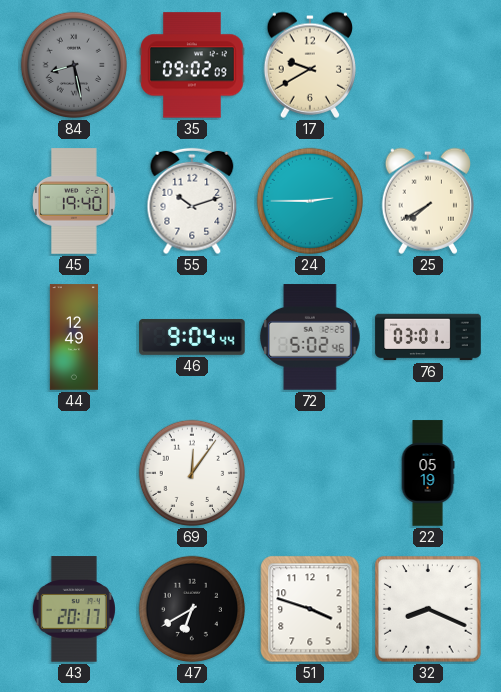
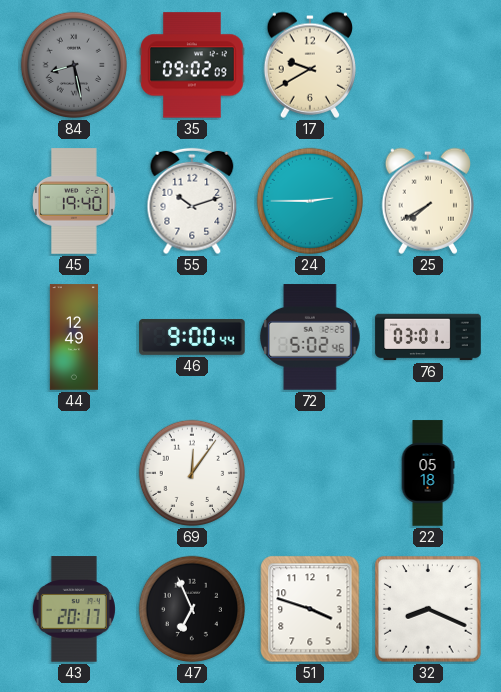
46: 9:04 -> 9:00 (192, 337)
22: 05:19 -> 05:18 (428, 473)
47: 6:40 -> 6:56 (192, 609)
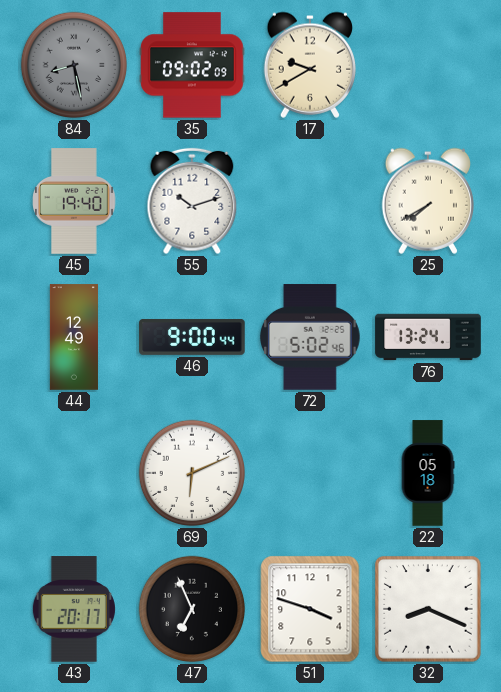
24: 2:45 -> none (310, 201)
76: 03:01 -> 13:24 (428, 337)
69: 12:06 -> 6:11 (192, 473)
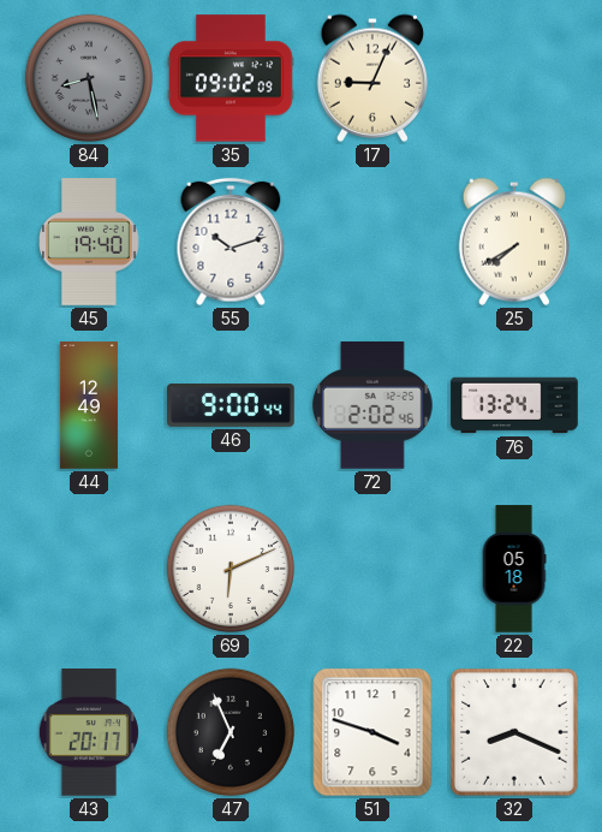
17: 9:40 -> 9:04 (371, 78)
72: 5:02 -> 2:02 (374, 405)
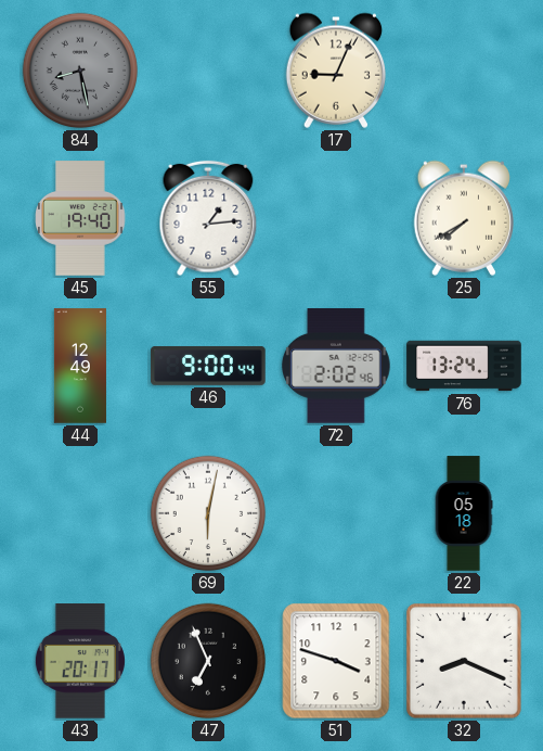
35: 09:02 -> none (231, 78)
55: 10:12 -> 1:14 (208, 218)
69: 6:11 -> 6:02 (208, 513)
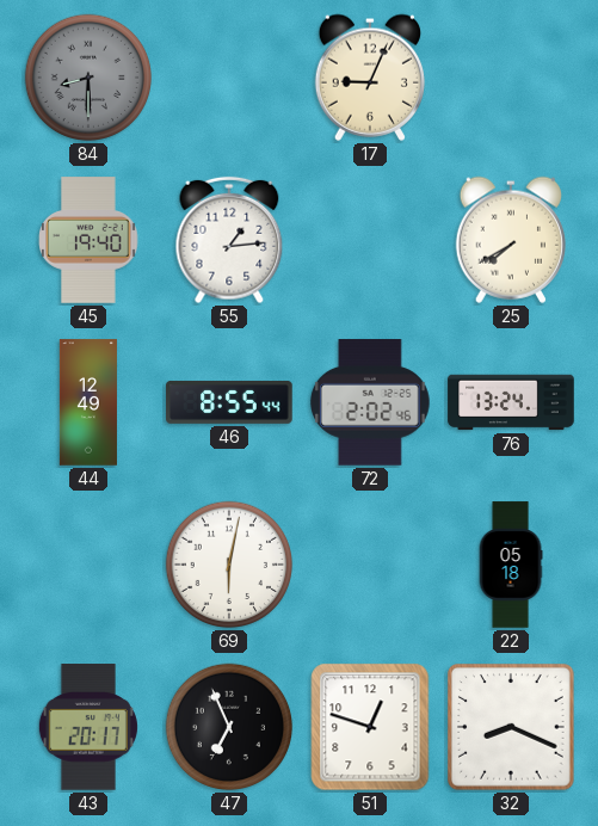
84: 8:28 -> 8:30 (88, 78)
46: 9:00 -> 8:55 (229, 402)
51: 3:48 -> 12:48 (370, 727)
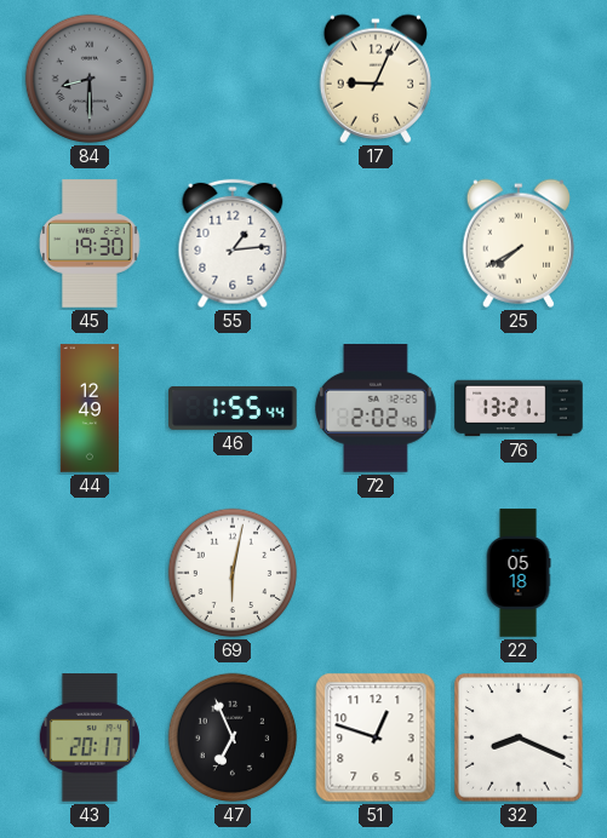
45: 19:40 -> 19:30 (90, 243)
46: 8:55 -> 1:55 (233, 408)
76: 13:24 -> 13:21 (519, 408)
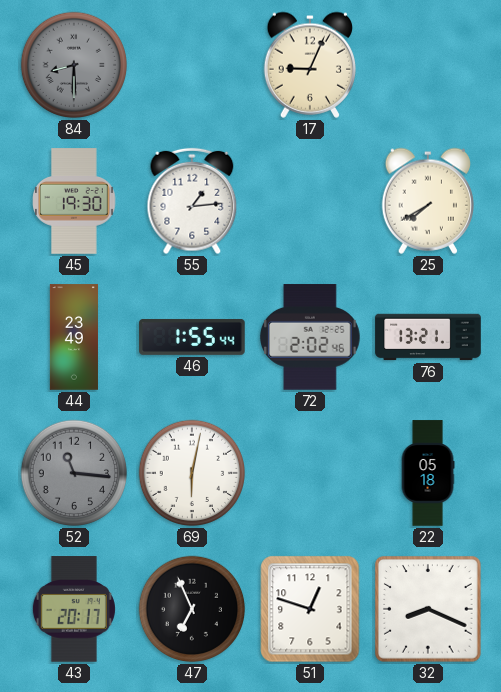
44: 12:49 -> 23:49 (74, 337)
52: none -> 11:16 (74, 473)
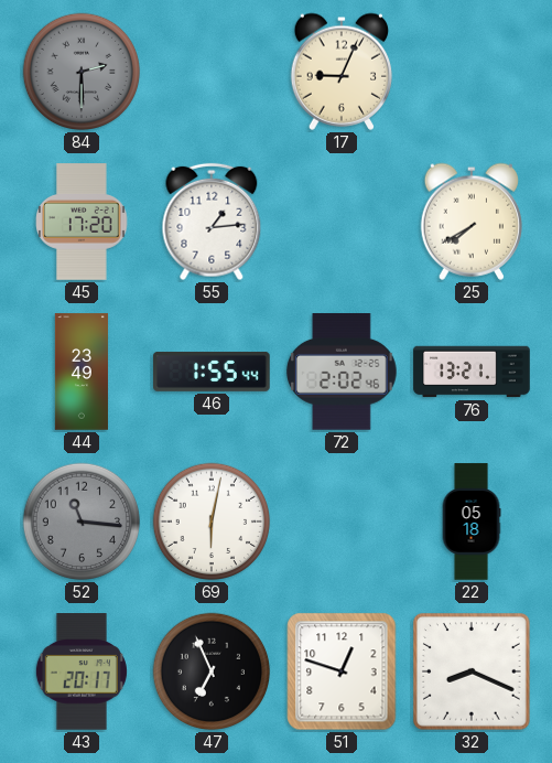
84: 8:30 -> 2:30 (82, 72)
45: 19:30 -> 17:20 (82, 222)
